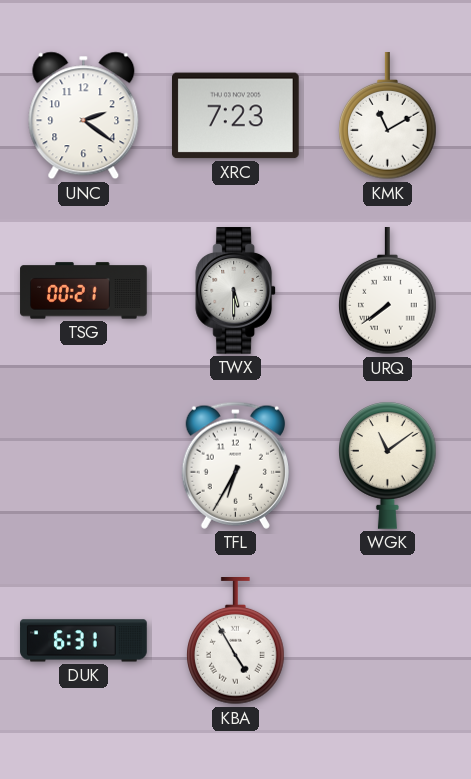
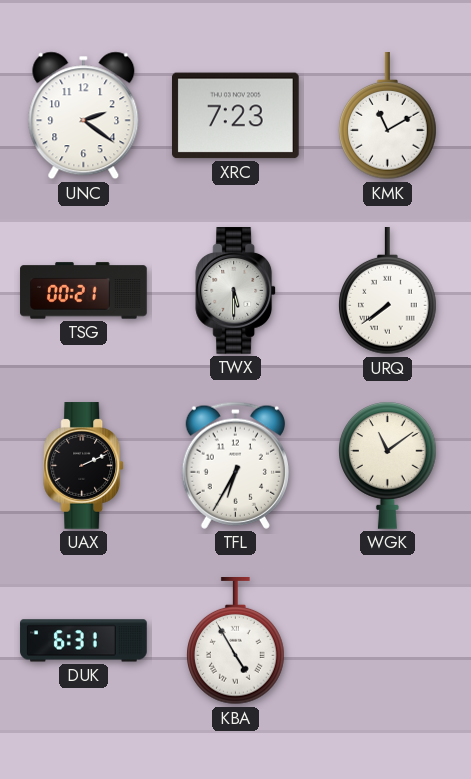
UAX: none -> 2:11 (84, 466)
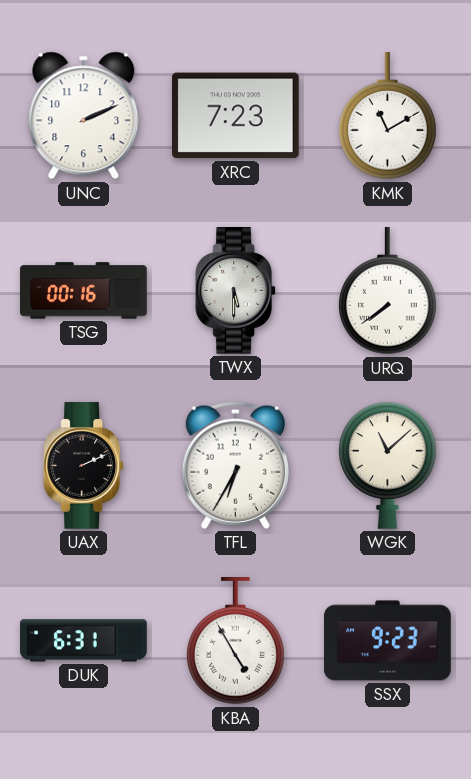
UNC: 2:21 -> 2:11 (84, 116)
TSG: 00:21 -> 00:16 (84, 291)
WGK: 11:09 -> 11:08 (388, 465)
SSX: none -> 9:23 (388, 641)
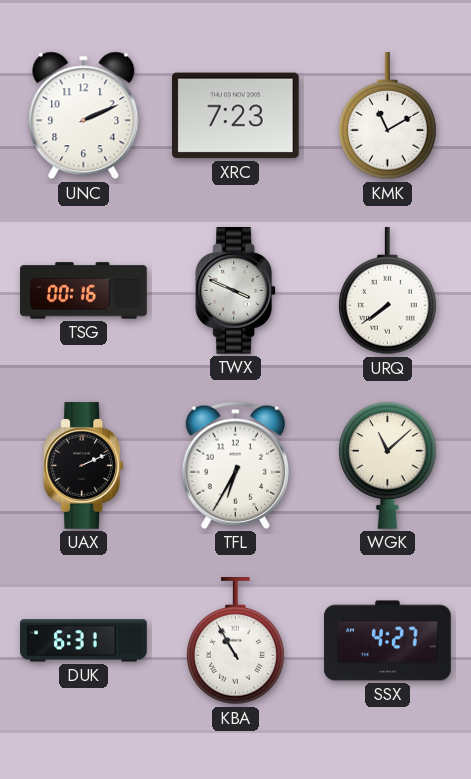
TWX: 5:30 -> 3:49 (236, 291)
KBA: 4:55 -> 10:55 (236, 642)
SSX: 9:23 -> 4:27 (388, 641)
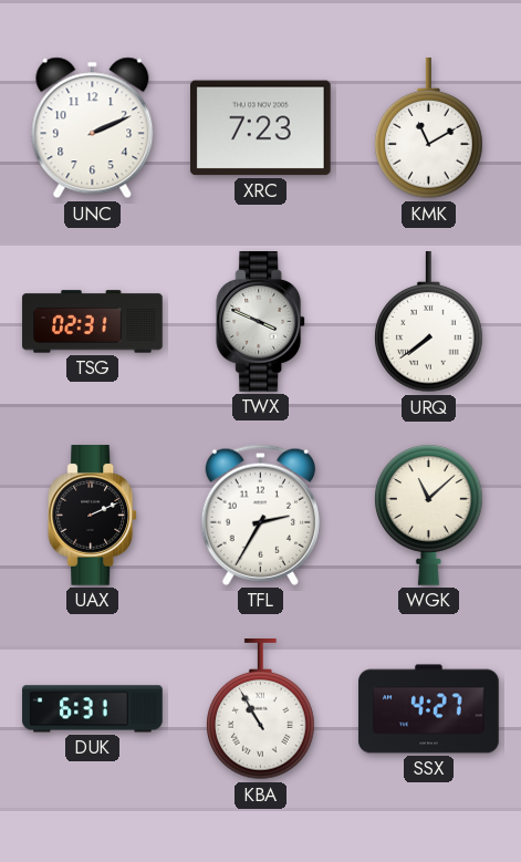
TSG: 00:16 -> 02:31 (93, 322)
TFL: 6:35 -> 2:35 (260, 515)
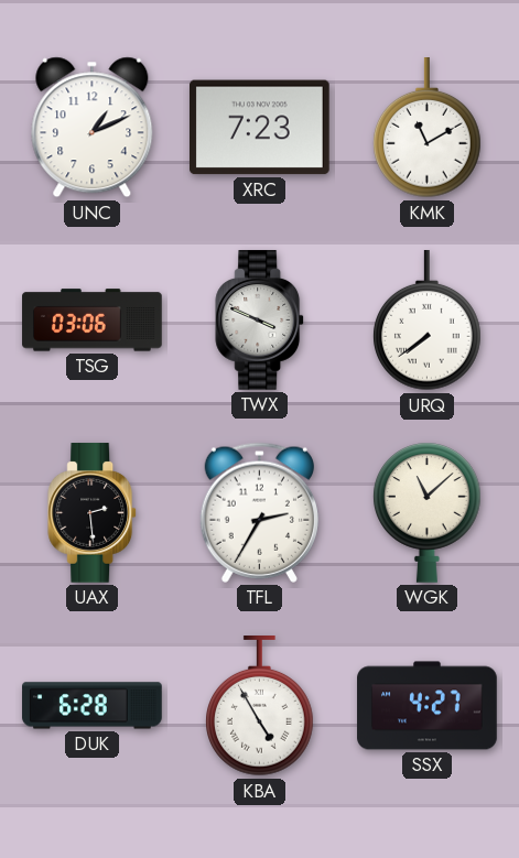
UNC: 2:11 -> 1:11 (93, 128)
TSG: 02:31 -> 03:06 (93, 321)
UAX: 2:11 -> 2:29 (93, 513)
DUK: 6:31 -> 6:28 (93, 706)
KBA: 10:55 -> 4:55 (260, 707)
